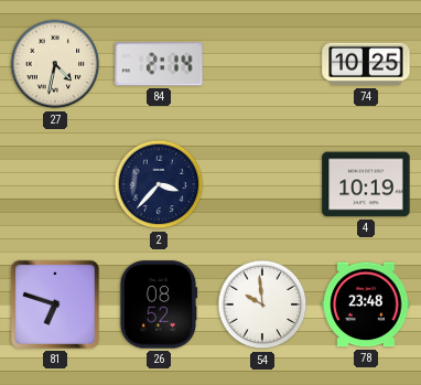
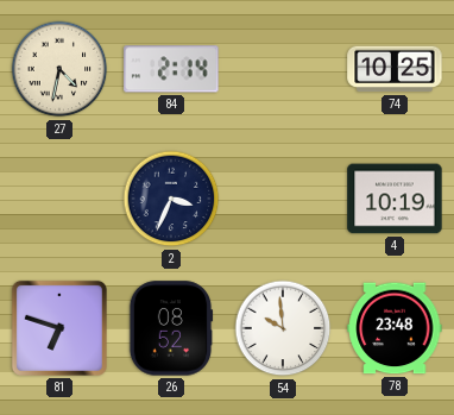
2: 3:37 -> 3:34 (171, 199)
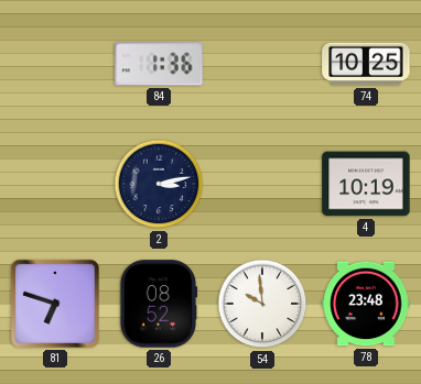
27: 4:32 -> none (59, 69)
84: 2:14 -> 1:36 (159, 64)
2: 3:34 -> 3:13 (159, 184)
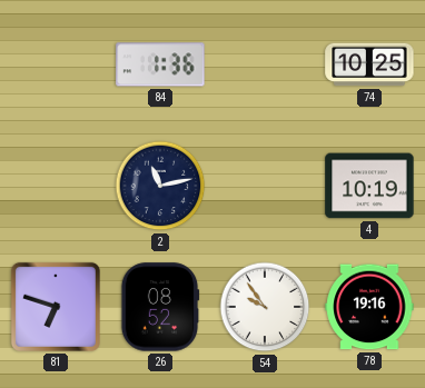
2: 3:13 -> 11:13 (160, 186)
54: 9:59 -> 9:54 (265, 307)
78: 23:48 -> 19:16 (369, 307)
